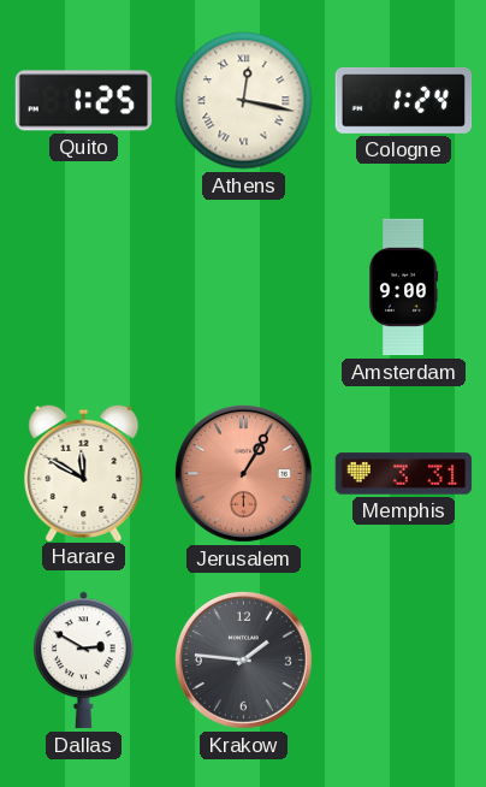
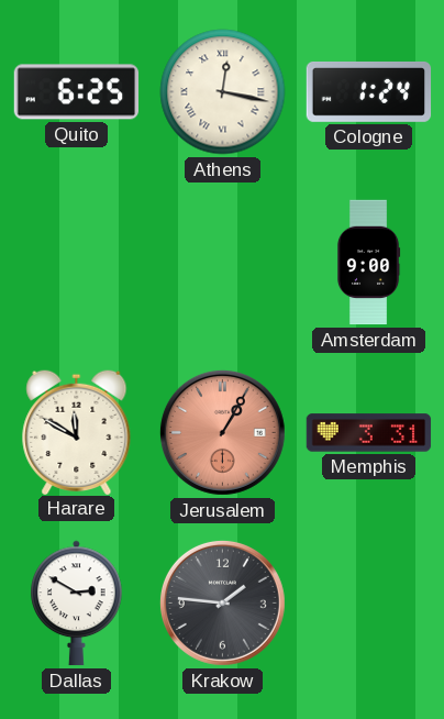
Quito: 1:25 -> 6:25 (77, 92)
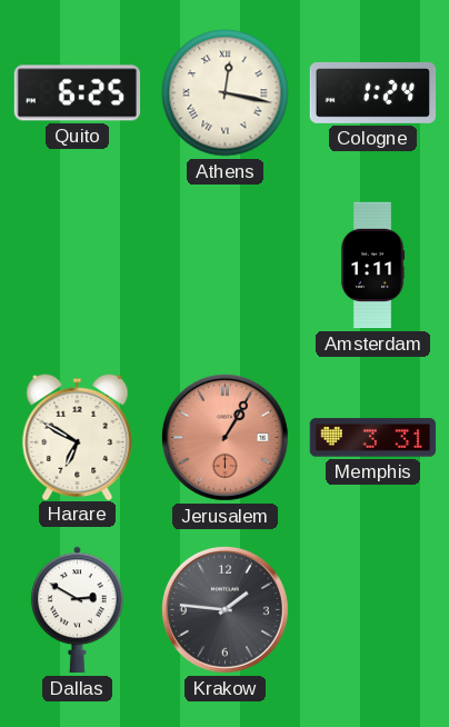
Amsterdam: 9:00 -> 1:11 (372, 266)
Harare: 11:50 -> 6:50 (78, 436)
